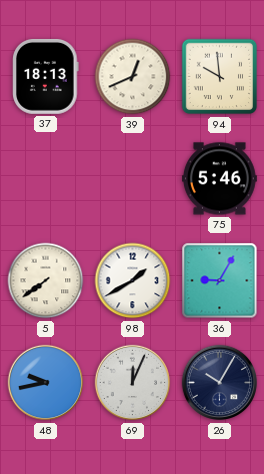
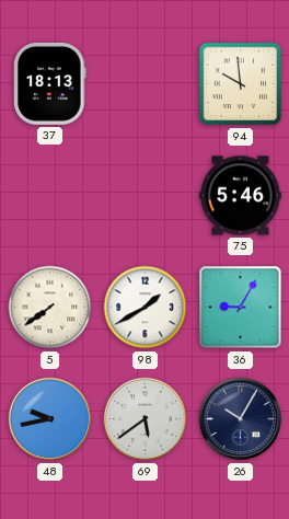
39: 12:41 -> none (133, 77)
69: 12:04 -> 5:39 (146, 419)
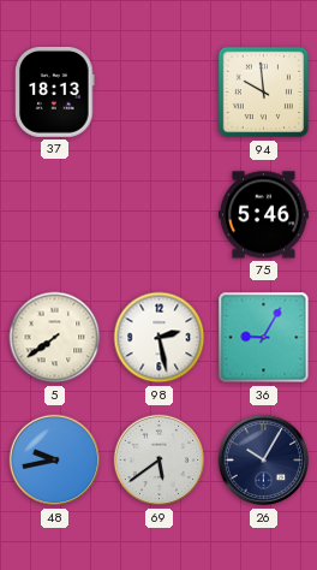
98: 1:40 -> 2:28 (160, 338)
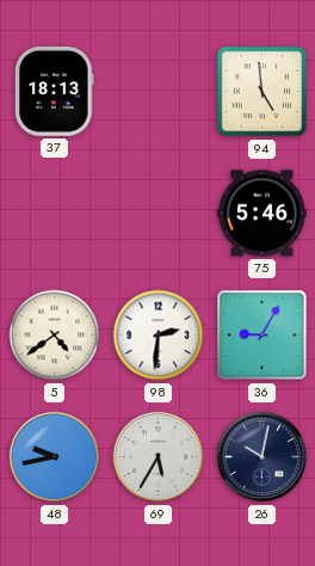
94: 9:59 -> 4:59 (262, 92)
5: 7:39 -> 4:39 (55, 336)
98: 2:28 -> 2:31 (159, 336)
69: 5:39 -> 5:35 (159, 457)
26: 10:05 -> 10:02 (262, 457)
